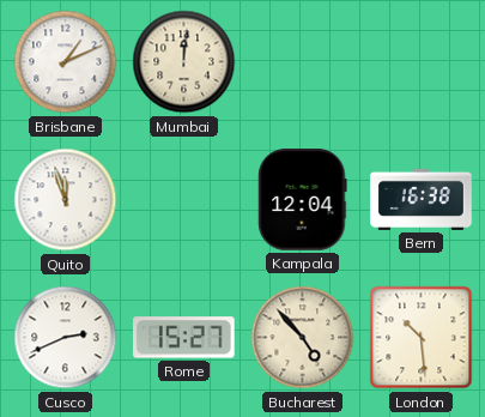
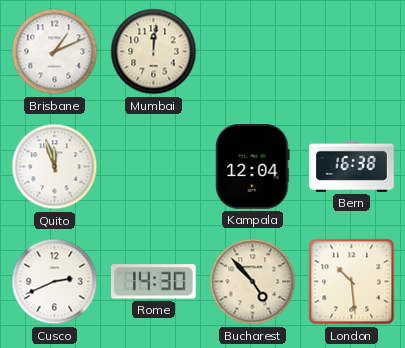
Rome: 15:27 -> 14:30 (154, 282)
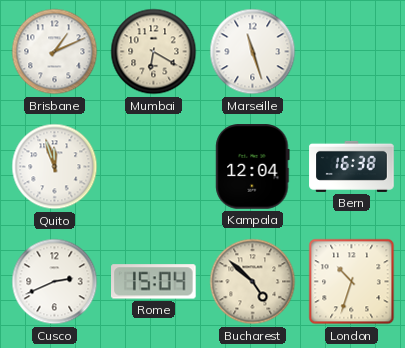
Mumbai: 12:01 -> 6:20 (154, 52)
Marseille: none -> 11:27 (253, 52)
Rome: 14:30 -> 15:04 (154, 282)
Bucharest: 4:53 -> 4:52 (253, 282)
London: 10:29 -> 10:33 (352, 282)
